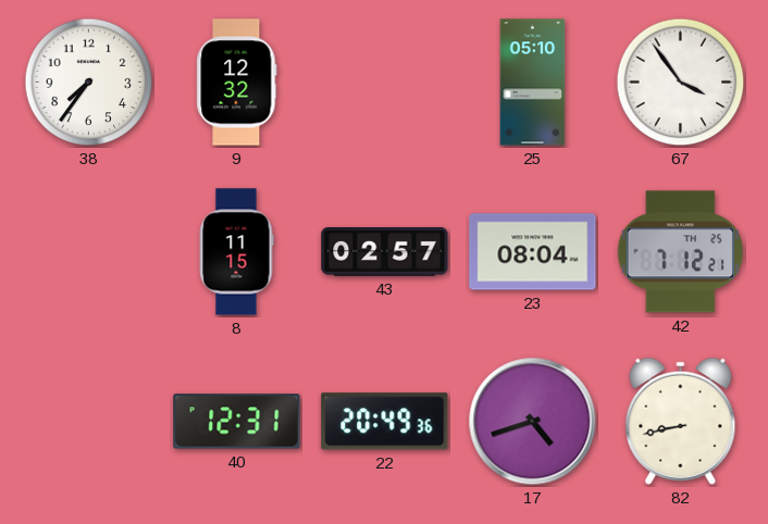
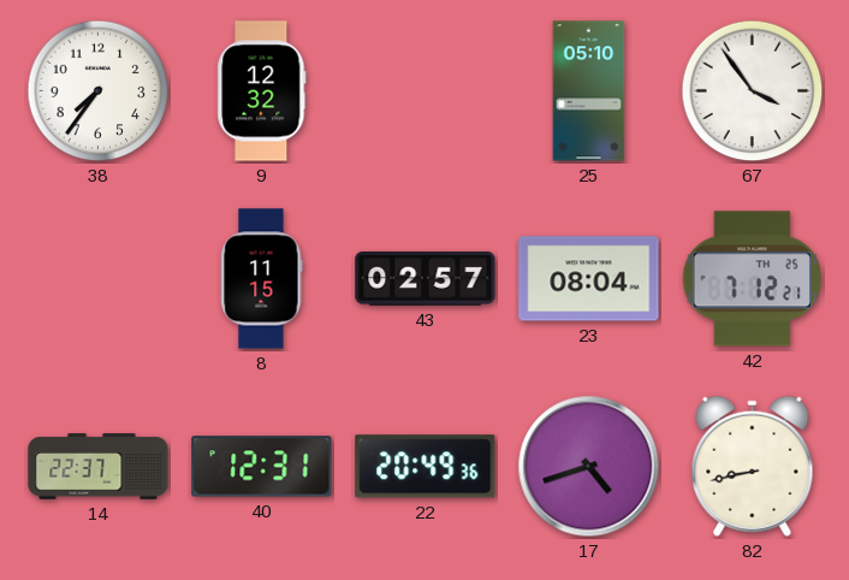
14: none -> 22:37 (99, 467)
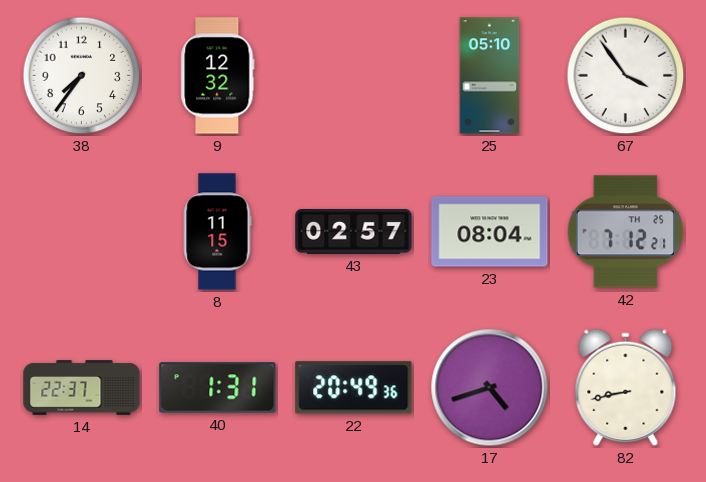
40: 12:31 -> 1:31 (218, 388)
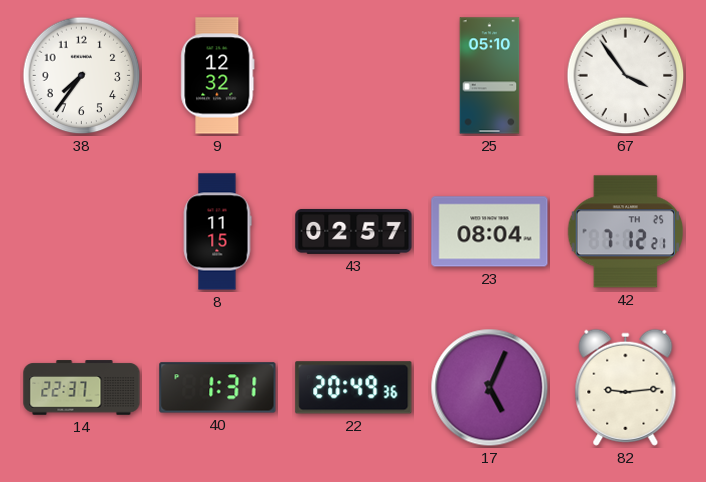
17: 4:42 -> 5:04 (490, 388)
82: 8:43 -> 9:14 (626, 387)
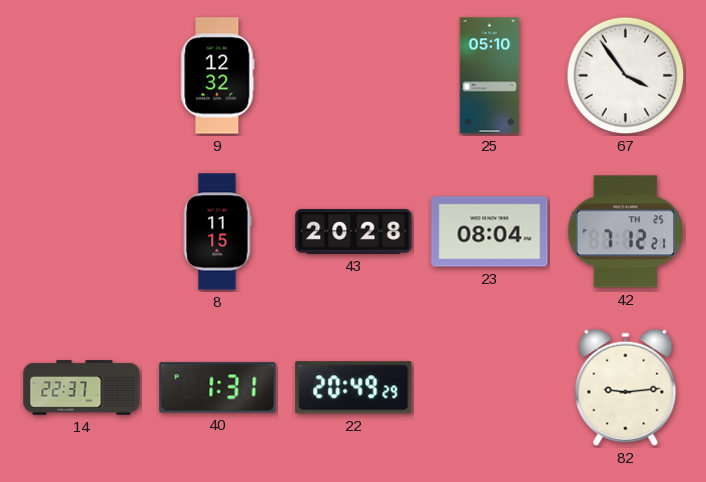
38: 7:36 -> none (82, 76)
43: 02:57 -> 20:28 (354, 232)
22: 20:49:36 -> 20:49:29 (354, 388)
17: 5:04 -> none (490, 388)
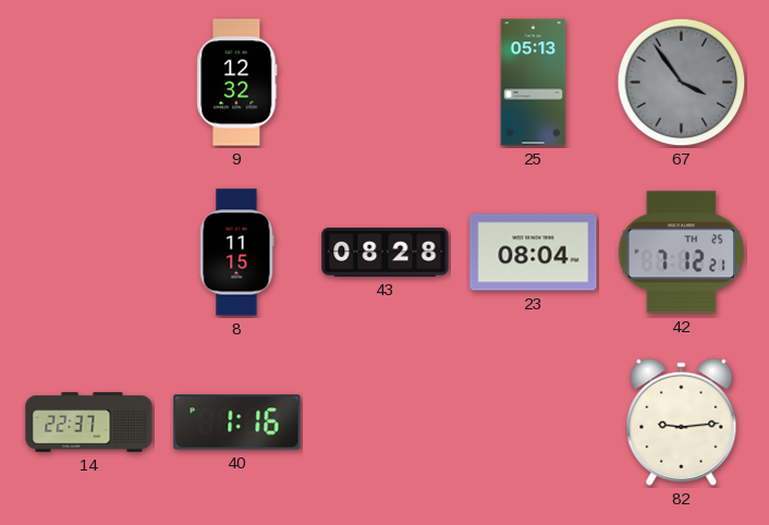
25: 05:10 -> 05:13 (534, 83)
67 dial: white -> grey (682, 83)
43: 20:28 -> 08:28 (386, 253)
40: 1:31 -> 1:16 (237, 423)
22: 20:49 -> none (354, 388)
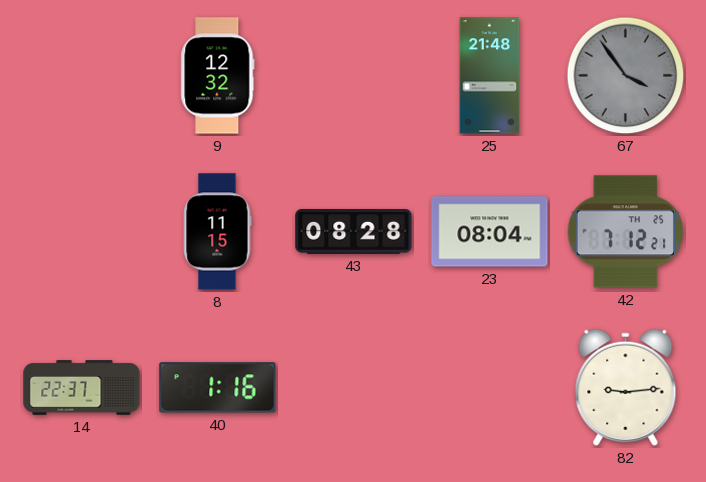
25: 05:13 -> 21:48 (490, 76)
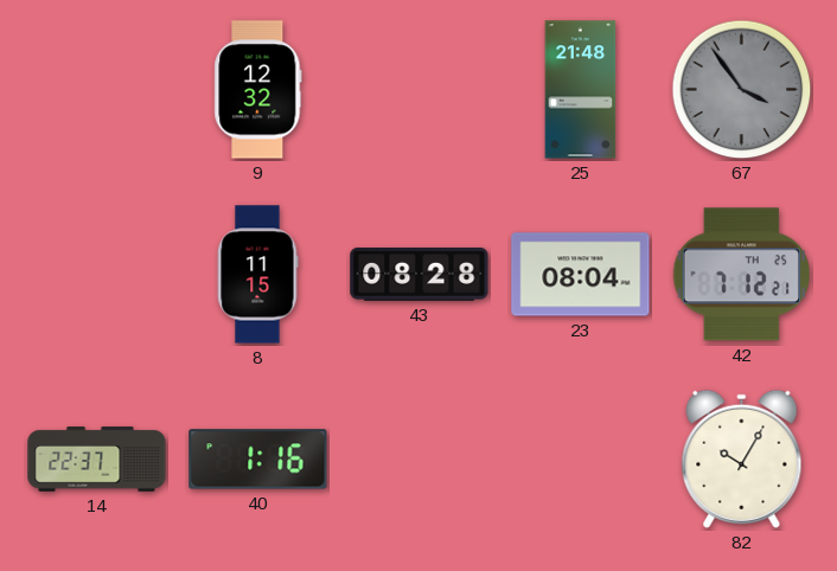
82: 9:14 -> 10:05 (742, 458)
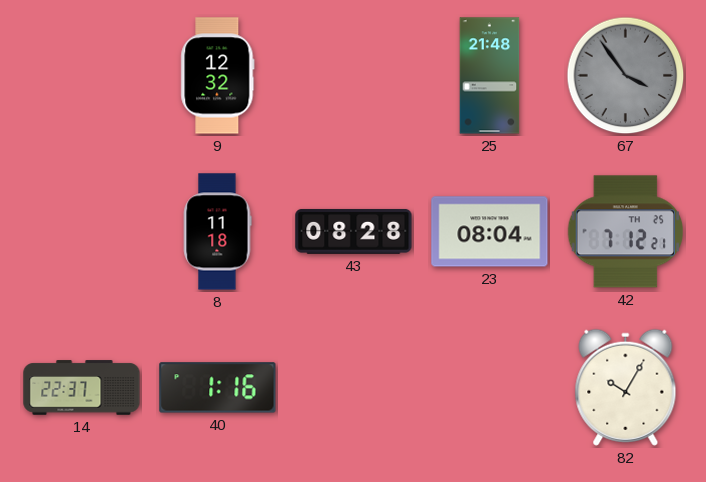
8: 11:15 -> 11:18 (217, 232)
